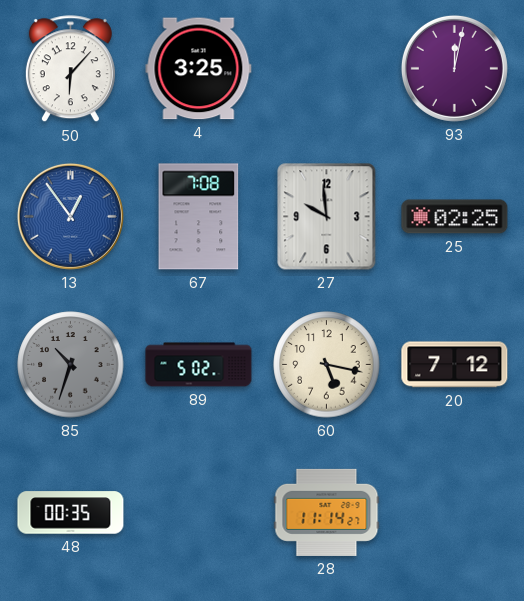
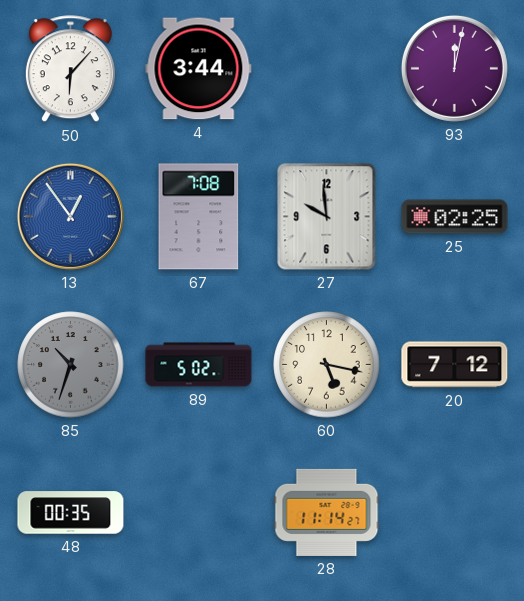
4: 3:25 -> 3:44 (199, 69)
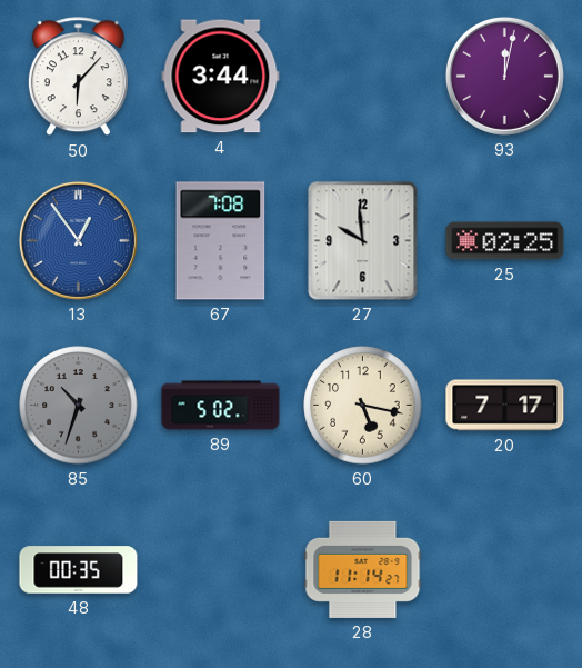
20: 7:12 -> 7:17 (505, 406)
